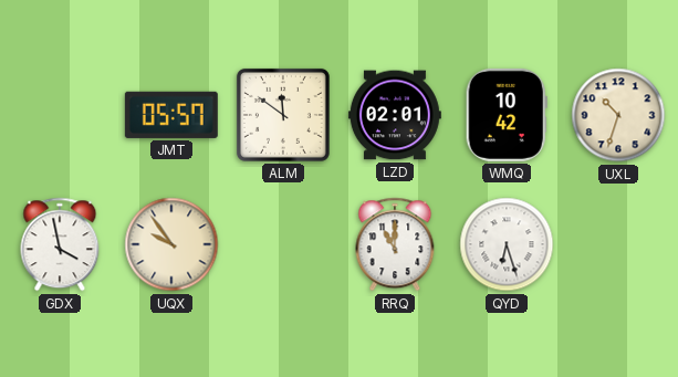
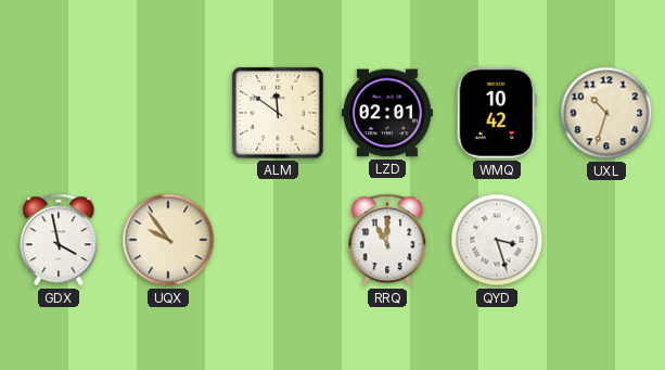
JMT: 05:57 -> none (171, 115)
QYD: 6:27 -> 3:27 (497, 240)
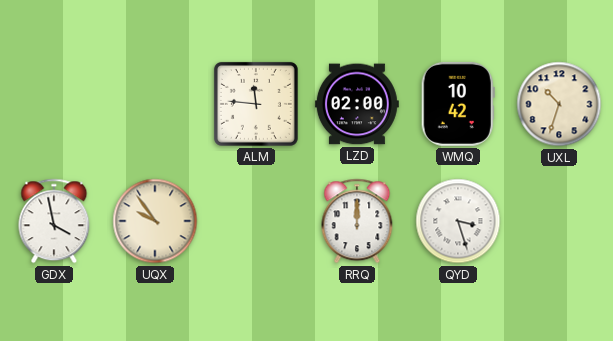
ALM: 11:51 -> 11:46 (256, 104)
LZD: 02:01 -> 02:00 (357, 104)
RRQ: 11:00 -> 12:00 (357, 221)
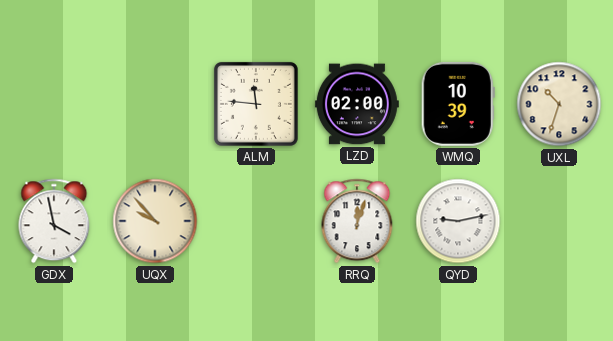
WMQ: 10:42 -> 10:39 (458, 104)
UQX: 9:54 -> 9:53 (155, 221)
RRQ: 12:00 -> 12:03 (357, 221)
QYD: 3:27 -> 9:13 (458, 221)
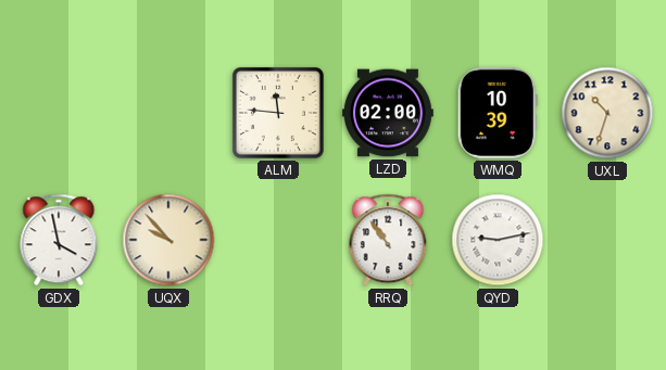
RRQ: 12:03 -> 10:54 (388, 240)
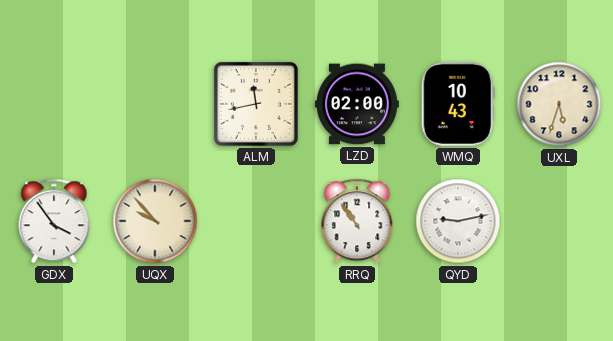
ALM: 11:46 -> 11:43 (256, 104)
WMQ: 10:39 -> 10:43 (458, 104)
UXL: 10:33 -> 5:33 (559, 104)
GDX: 3:58 -> 3:54 (54, 221)
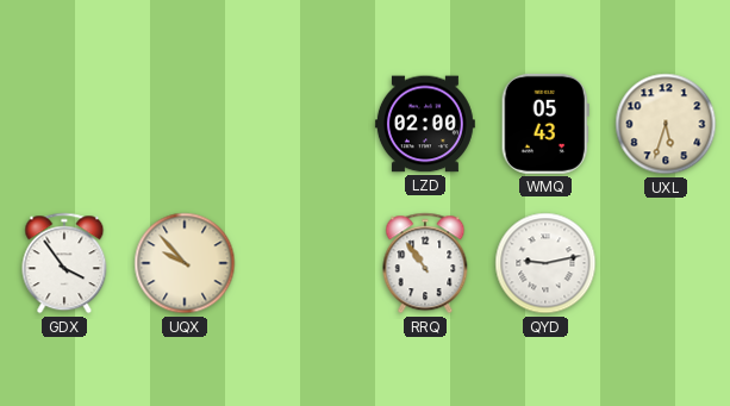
ALM: 11:43 -> none (256, 104)
WMQ: 10:43 -> 05:43 (545, 124)
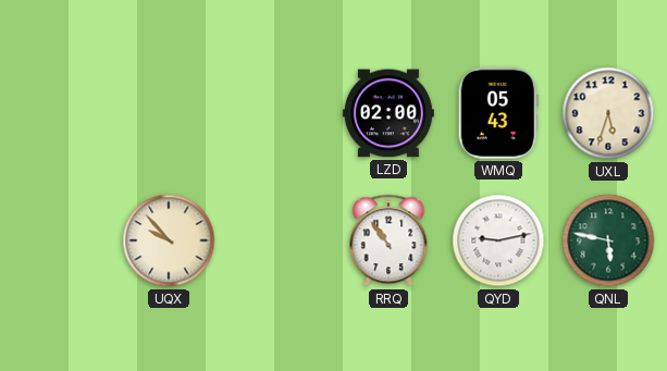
GDX: 3:54 -> none (64, 263)
QNL: none -> 5:47 (608, 240)
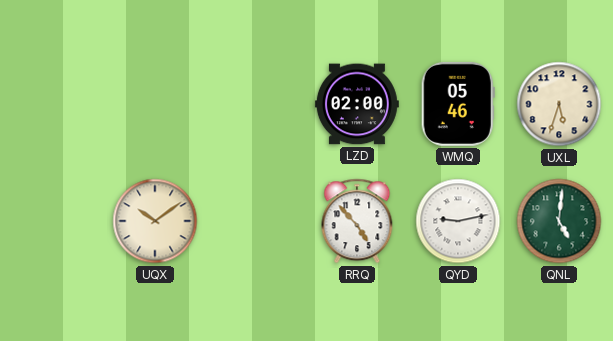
WMQ: 05:43 -> 05:46 (458, 104)
UQX: 9:53 -> 10:09 (155, 221)
RRQ: 10:54 -> 4:53 (357, 221)
QNL: 5:47 -> 5:01 (559, 221)
